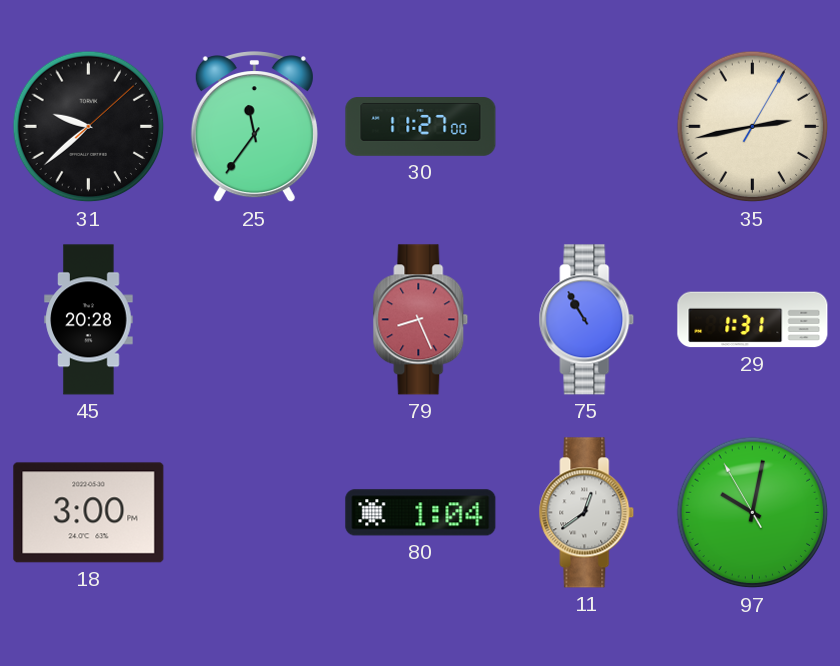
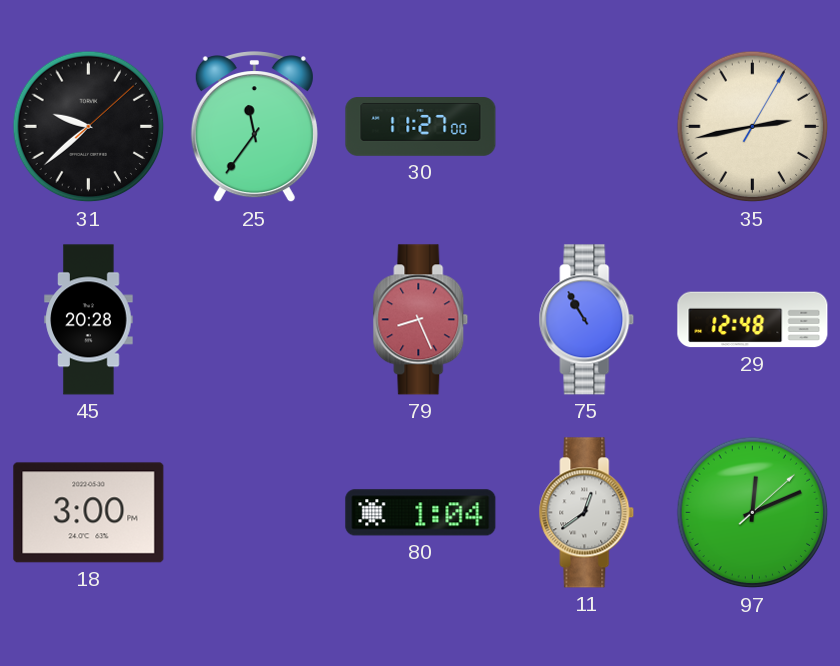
29: 1:31 -> 12:48 (753, 320)
97: 10:01 -> 12:11 (753, 513)
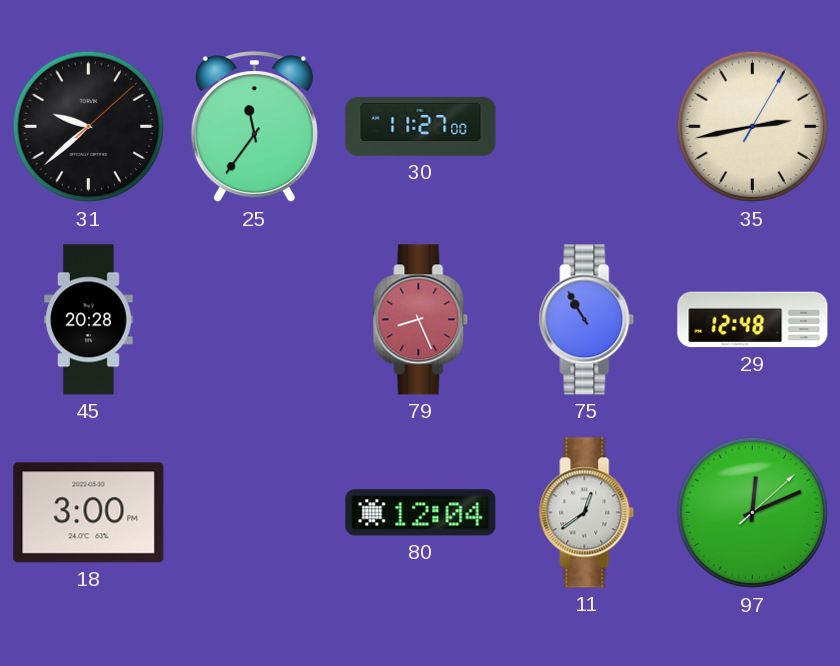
80: 1:04 -> 12:04 (421, 513)
